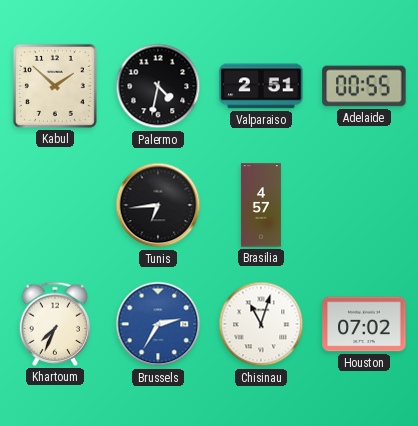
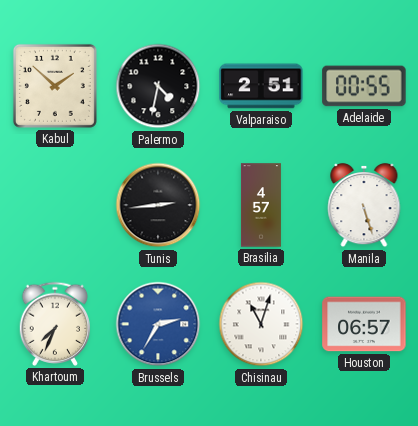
Tunis: 6:44 -> 2:44 (158, 205)
Manila: none -> 5:27 (364, 205)
Houston: 07:02 -> 06:57 (364, 324)
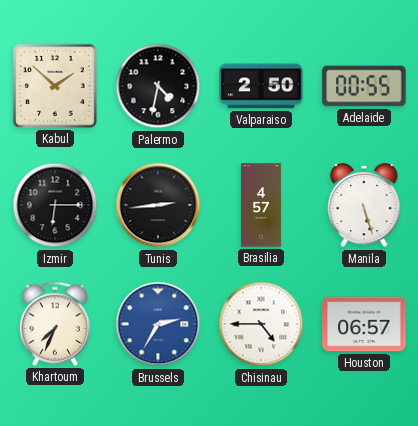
Valparaiso: 2:51 -> 2:50 (261, 86)
Izmir: none -> 6:15 (55, 205)
Chisinau: 11:03 -> 4:45 (261, 324)
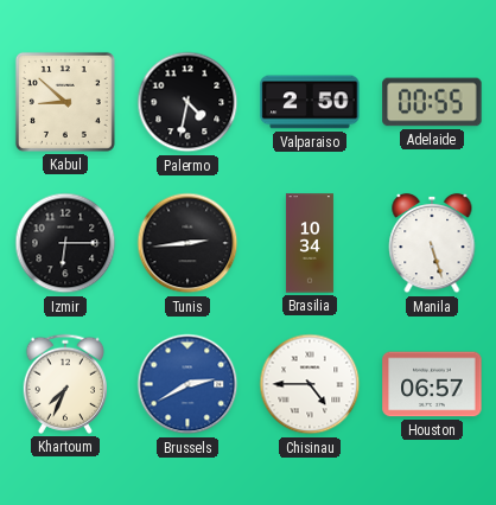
Kabul: 1:52 -> 8:52 (65, 102)
Brasilia: 4:57 -> 10:34 (310, 243)
Brussels: 2:35 -> 2:40 (187, 384)
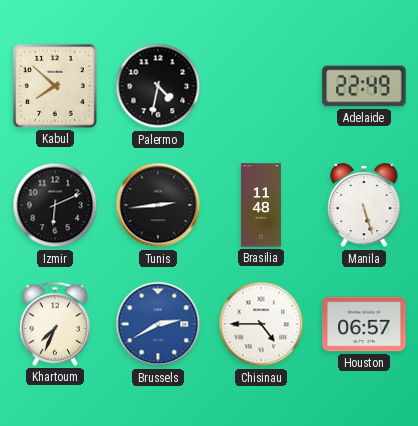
Kabul: 8:52 -> 7:52 (55, 86)
Valparaiso: 2:50 -> none (310, 102)
Adelaide: 00:55 -> 22:49 (364, 86)
Izmir: 6:15 -> 6:11 (55, 205)
Brasilia: 10:34 -> 11:48 (261, 205)
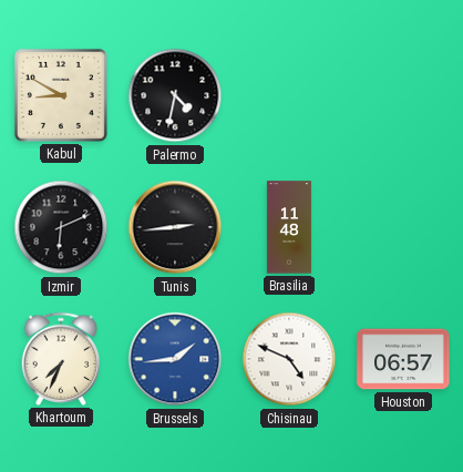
Kabul: 7:52 -> 8:50 (61, 95)
Adelaide: 22:49 -> none (364, 86)
Manila: 5:27 -> none (364, 205)
Brussels: 2:40 -> 1:44 (175, 359)
Chisinau: 4:45 -> 4:49 (289, 359)
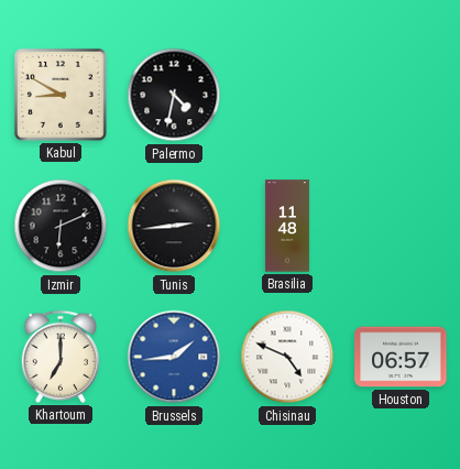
Khartoum: 7:34 -> 7:00 (61, 357)
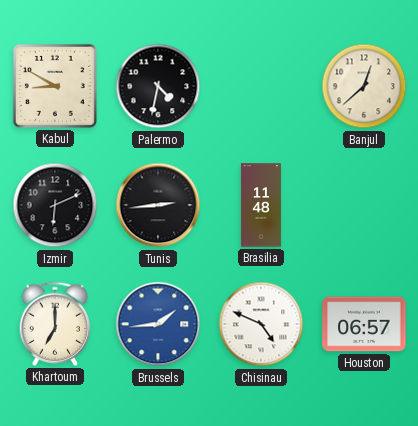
Banjul: none -> 12:38 (364, 86)
